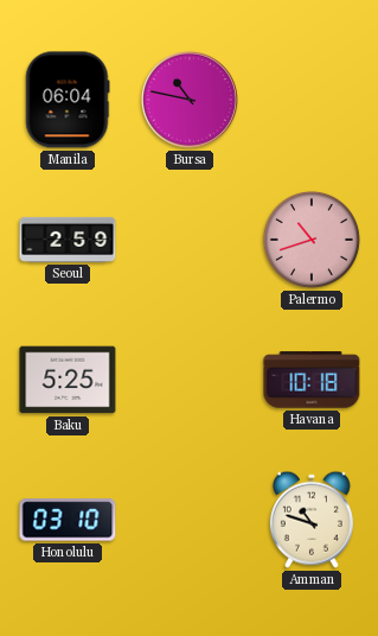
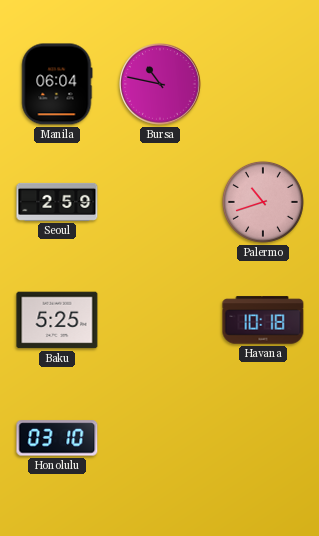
Amman: 10:48 -> none (312, 520)
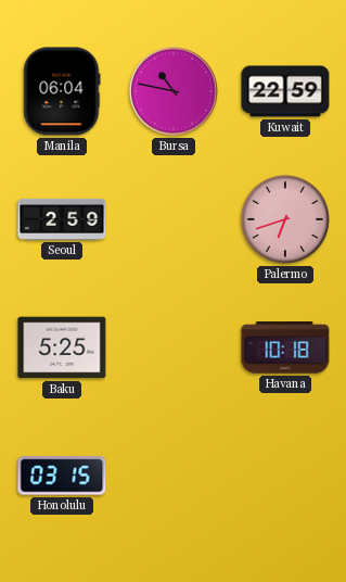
Kuwait: none -> 22:59 (285, 91)
Palermo: 10:42 -> 6:42 (285, 219)
Honolulu: 03:10 -> 03:15 (62, 476)
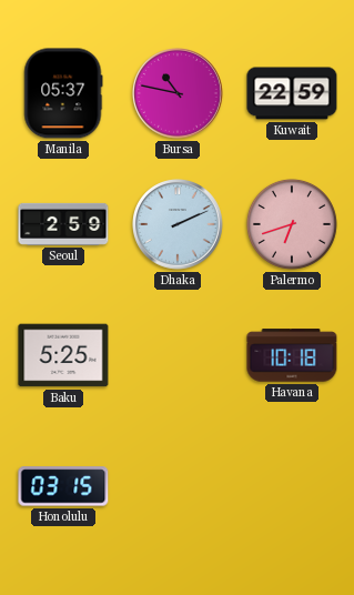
Manila: 06:04 -> 05:37 (63, 93)
Dhaka: none -> 2:11 (178, 224)
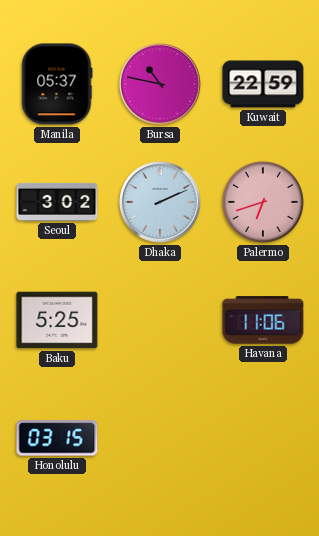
Seoul: 2:59 -> 3:02 (57, 202)
Havana: 10:18 -> 11:06 (263, 320)
